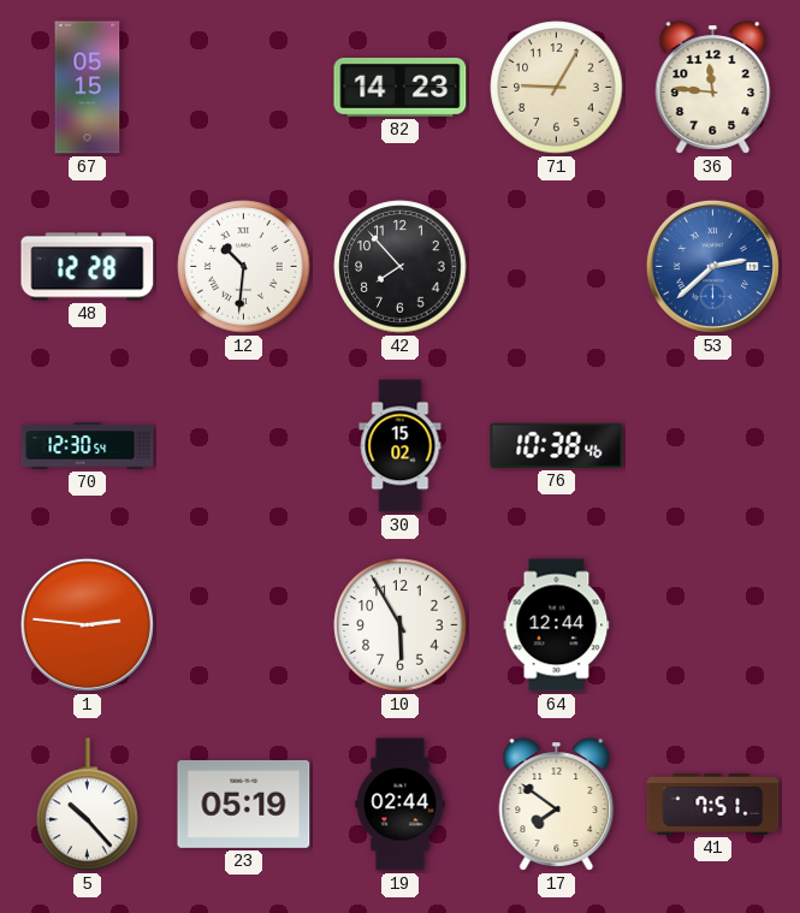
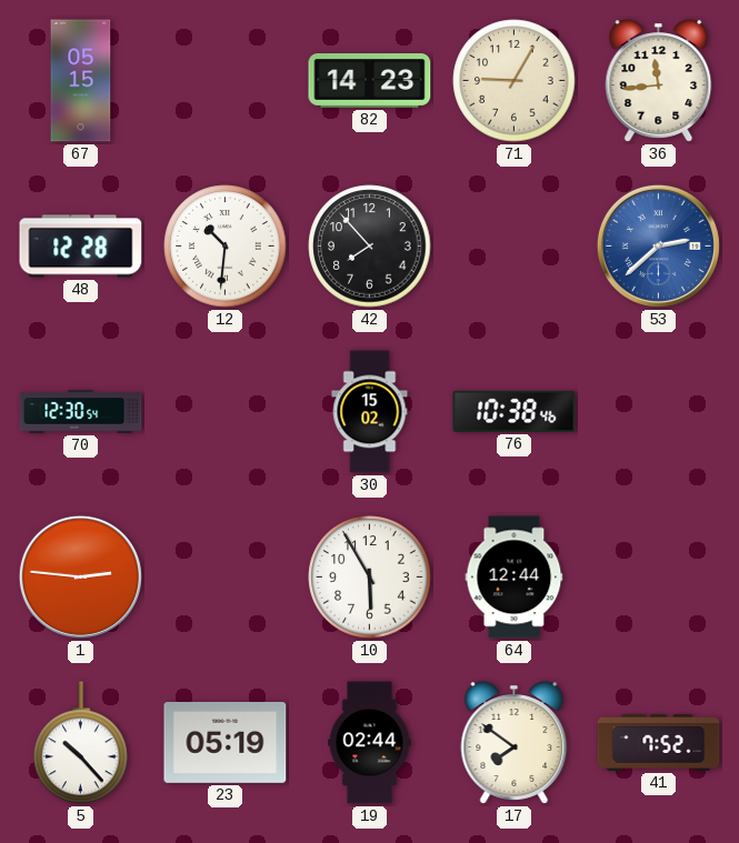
36: 11:46 -> 11:44 (659, 81)
41: 7:51 -> 7:52 (659, 742)
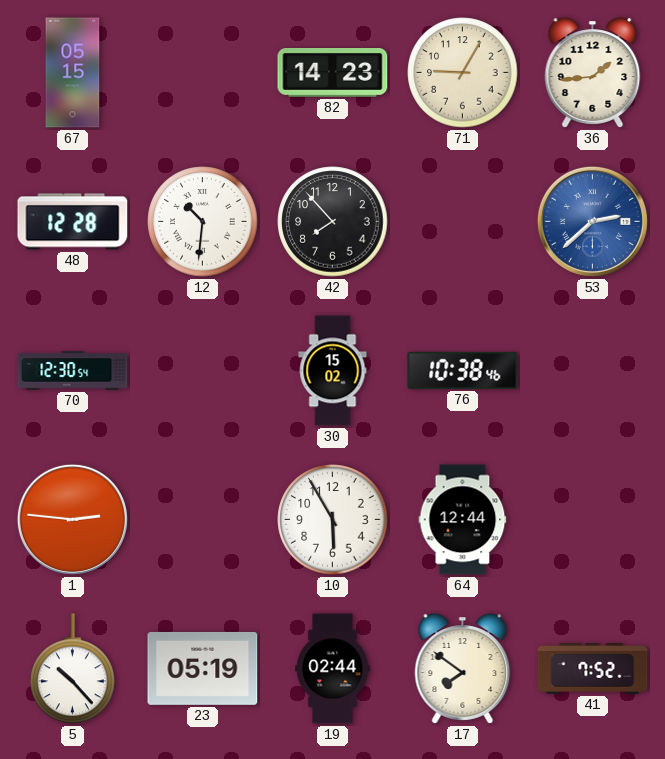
36: 11:44 -> 1:44 (593, 73)
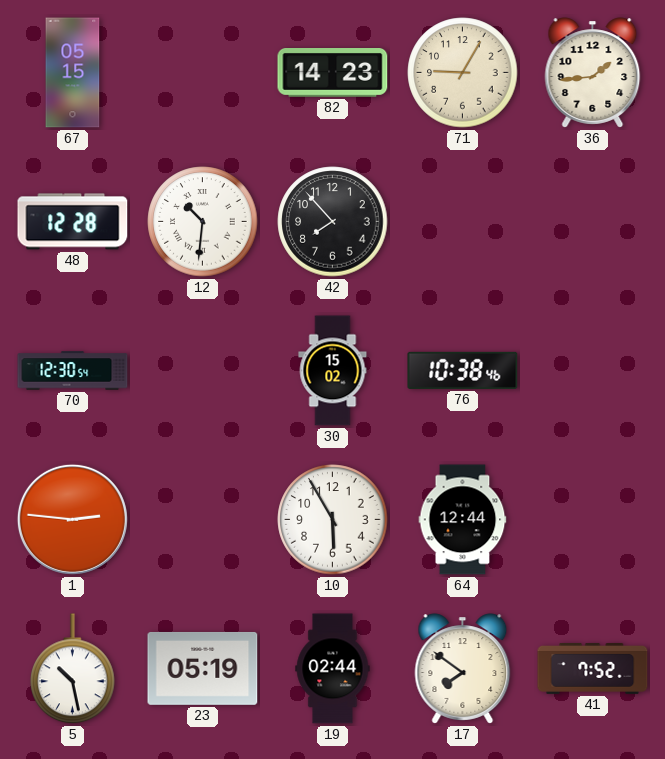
53: 2:38 -> none (592, 221)
5: 10:23 -> 10:28 (73, 669)
